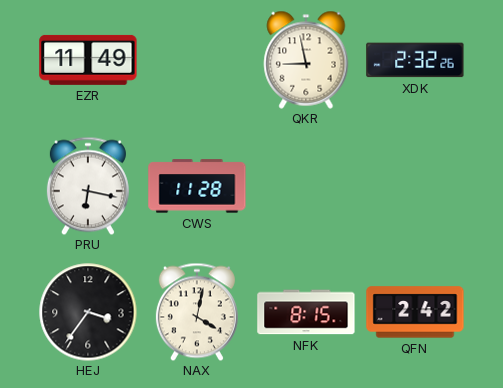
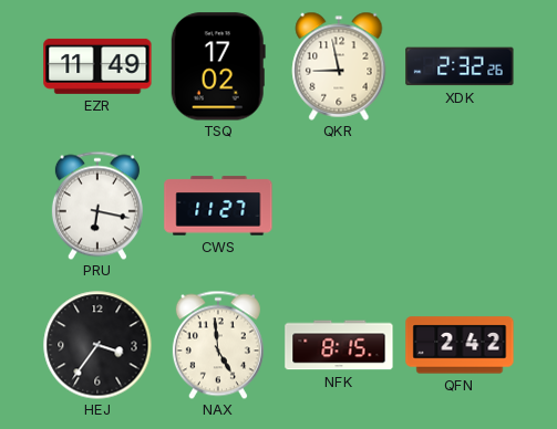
TSQ: none -> 17:02 (218, 66)
CWS: 11:28 -> 11:27 (218, 206)
NAX: 4:02 -> 4:59 (218, 345)
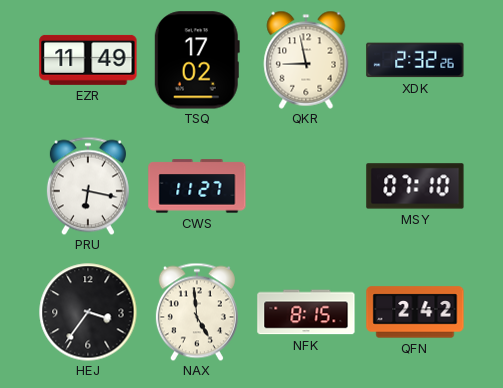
MSY: none -> 07:10 (415, 186)
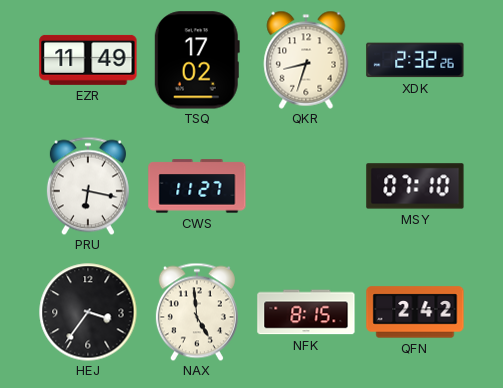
QKR: 8:58 -> 8:33 (306, 60)
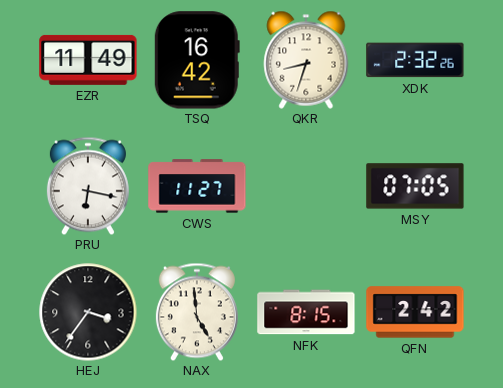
TSQ: 17:02 -> 16:42 (197, 60)
MSY: 07:10 -> 07:05 (415, 186)
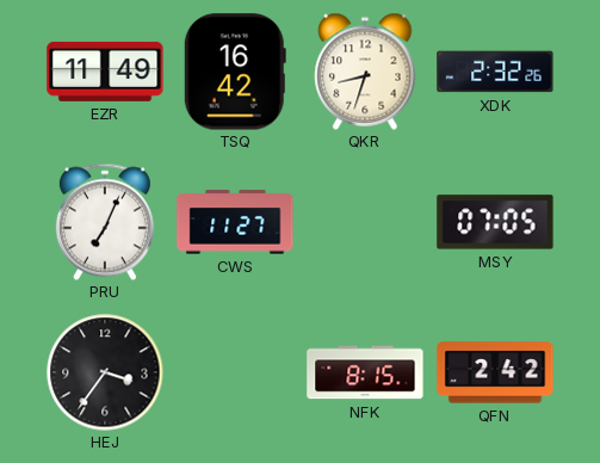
PRU: 6:17 -> 7:04 (105, 222)
NAX: 4:59 -> none (197, 312)
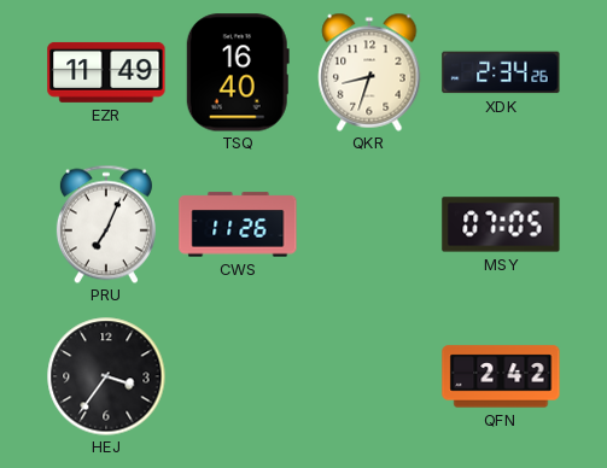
TSQ: 16:42 -> 16:40 (238, 72)
XDK: 2:32 -> 2:34 (501, 72)
CWS: 11:27 -> 11:26 (238, 224)
NFK: 8:15 -> none (365, 372)
